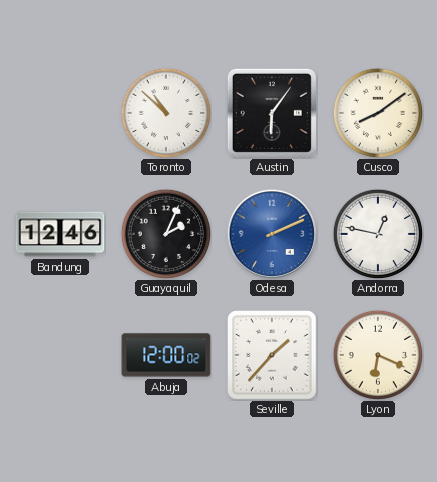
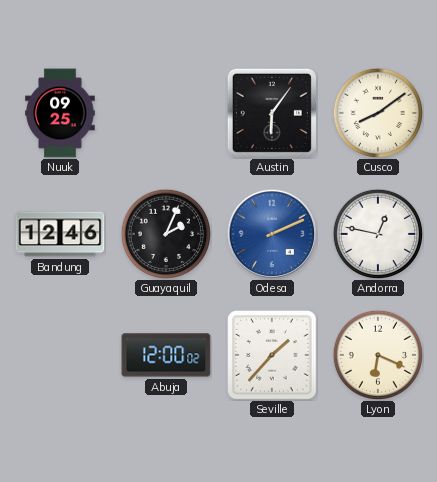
Nuuk: none -> 09:25 (60, 113)
Toronto: 10:52 -> none (165, 112)
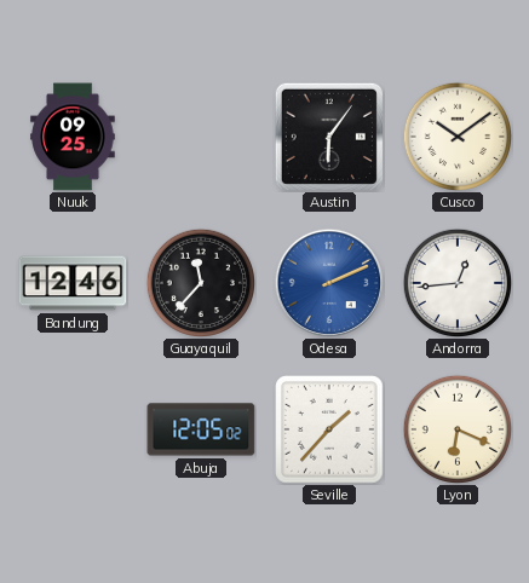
Cusco: 8:09 -> 10:09 (456, 135)
Guayaquil: 2:04 -> 11:37 (200, 282)
Andorra: 12:47 -> 12:44 (456, 282)
Abuja: 12:00 -> 12:05 (201, 429)
